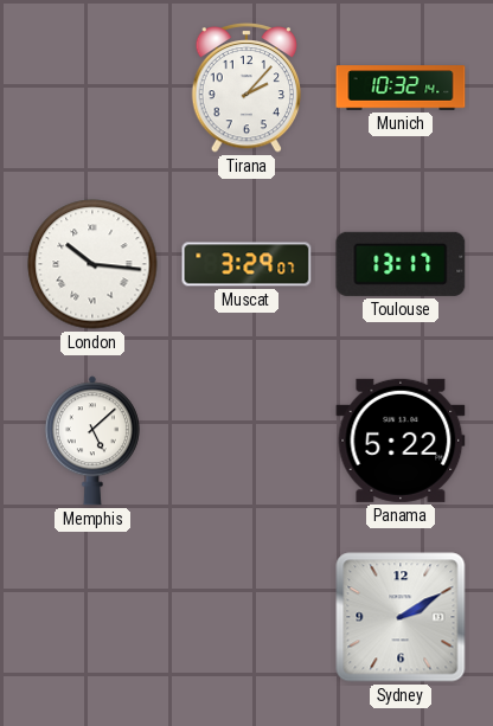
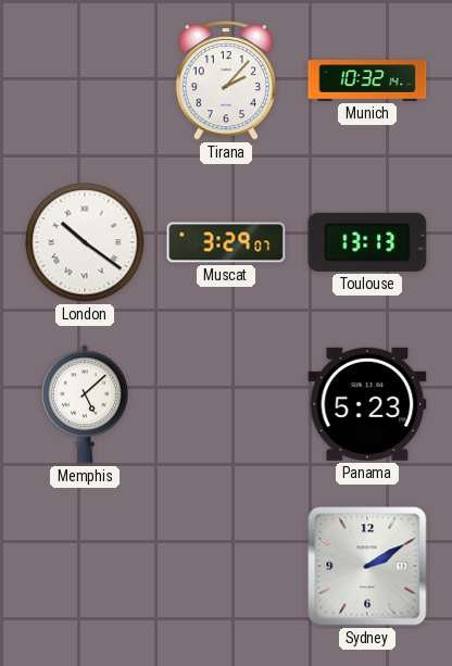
London: 10:16 -> 10:21 (85, 242)
Toulouse: 13:17 -> 13:13 (367, 242)
Panama: 5:22 -> 5:23 (367, 404)
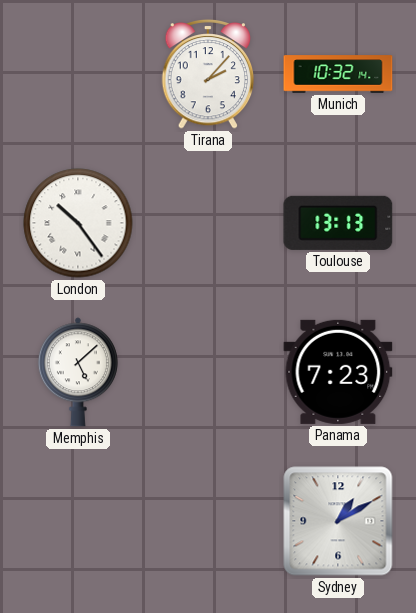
London: 10:21 -> 10:24 (78, 223)
Muscat: 3:29 -> none (226, 242)
Panama: 5:23 -> 7:23 (338, 372)
Sydney: 2:10 -> 1:10 (338, 521)
